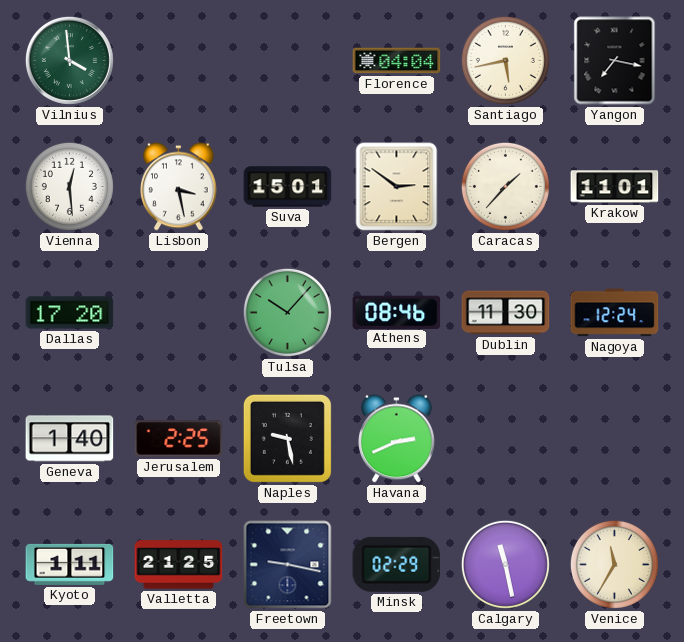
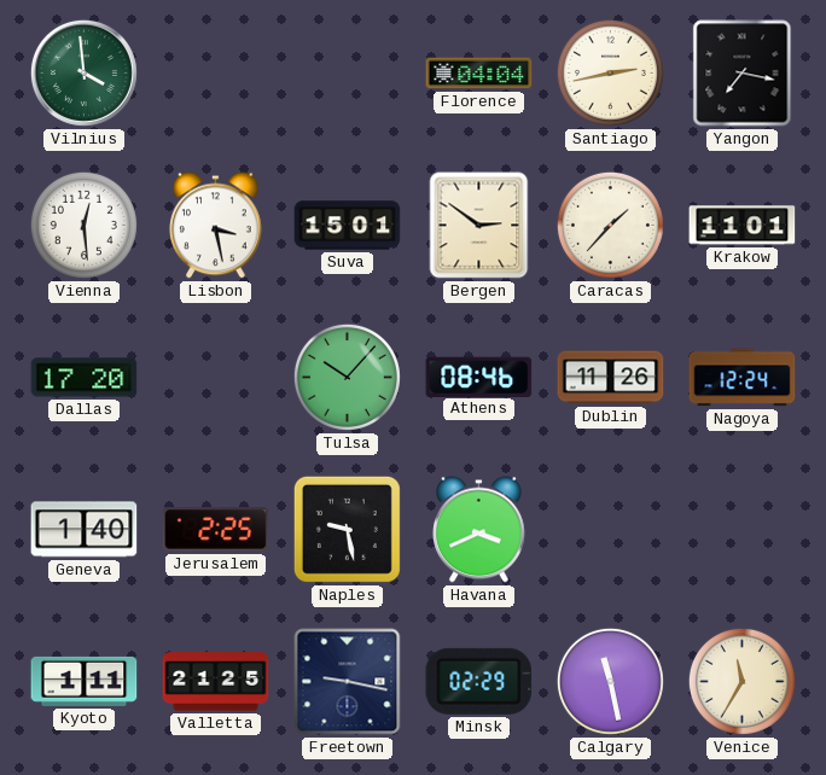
Santiago: 5:43 -> 2:43 (610, 72)
Dublin: 11:30 -> 11:26 (611, 378)
Havana: 2:41 -> 3:41 (479, 530)
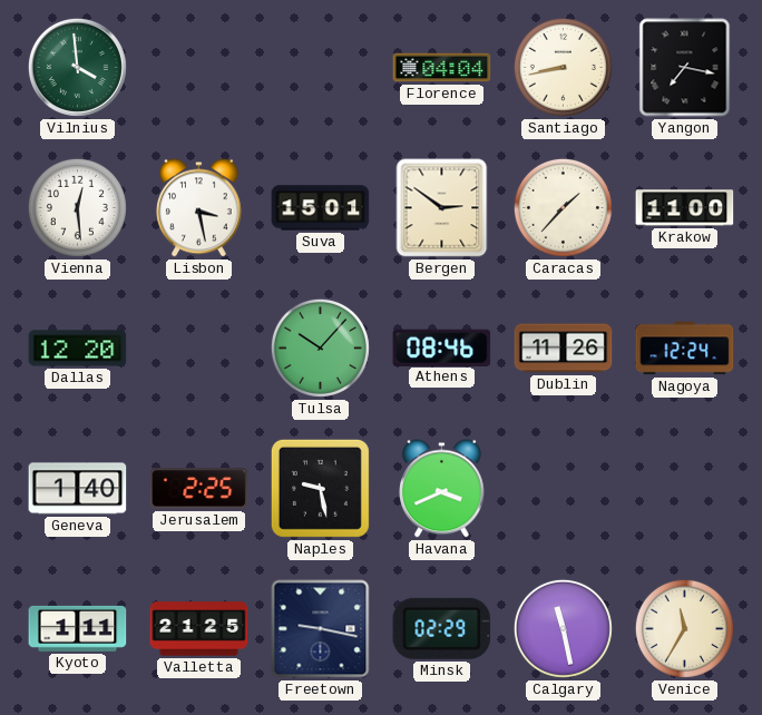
Santiago: 2:43 -> 8:43 (563, 67)
Krakow: 11:01 -> 11:00 (685, 208)
Dallas: 17:20 -> 12:20 (78, 349)
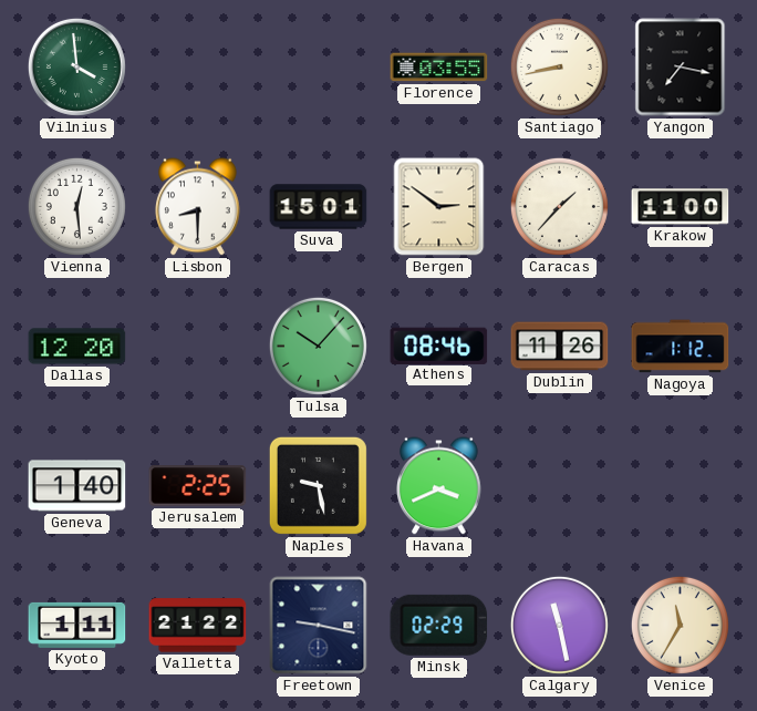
Florence: 04:04 -> 03:55 (439, 68)
Lisbon: 3:28 -> 8:30 (198, 207)
Nagoya: 12:24 -> 1:12 (681, 347)
Valletta: 21:25 -> 21:22 (198, 626)
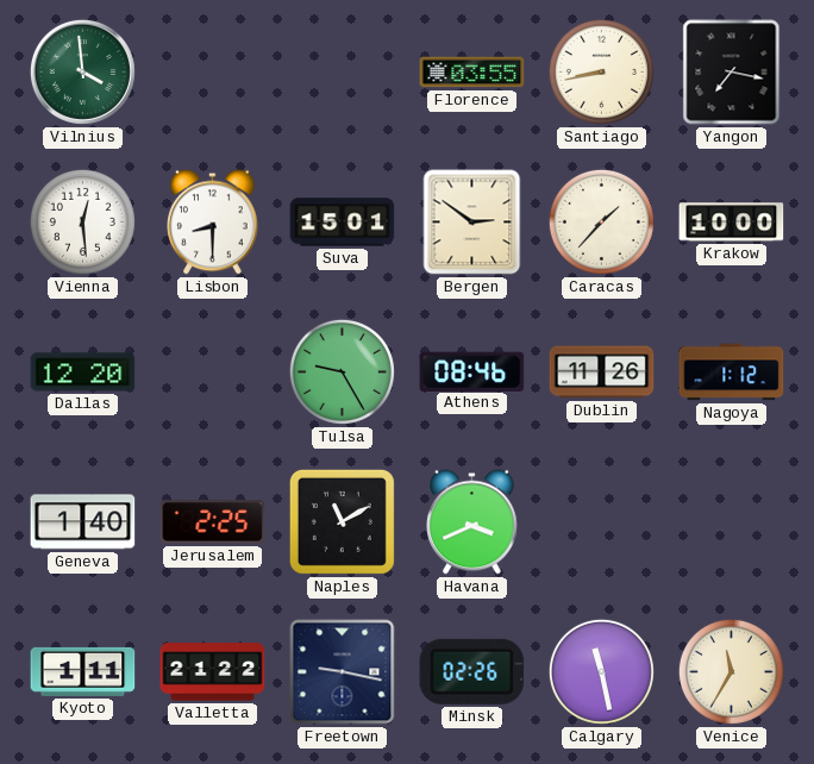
Krakow: 11:00 -> 10:00 (732, 223)
Tulsa: 10:07 -> 9:25 (342, 371)
Naples: 9:28 -> 11:10 (342, 521)
Minsk: 02:29 -> 02:26 (472, 671)
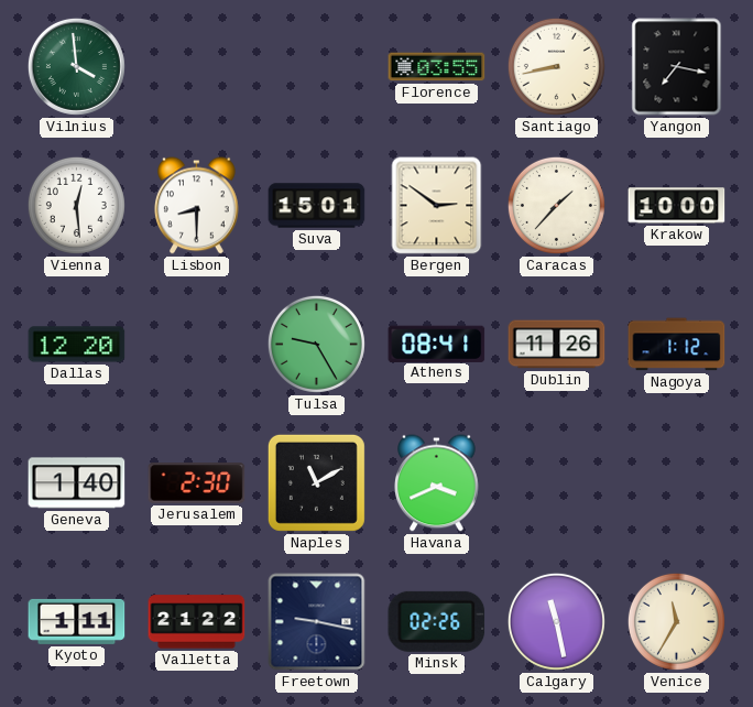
Athens: 08:46 -> 08:41 (437, 344)
Jerusalem: 2:25 -> 2:30 (197, 483)
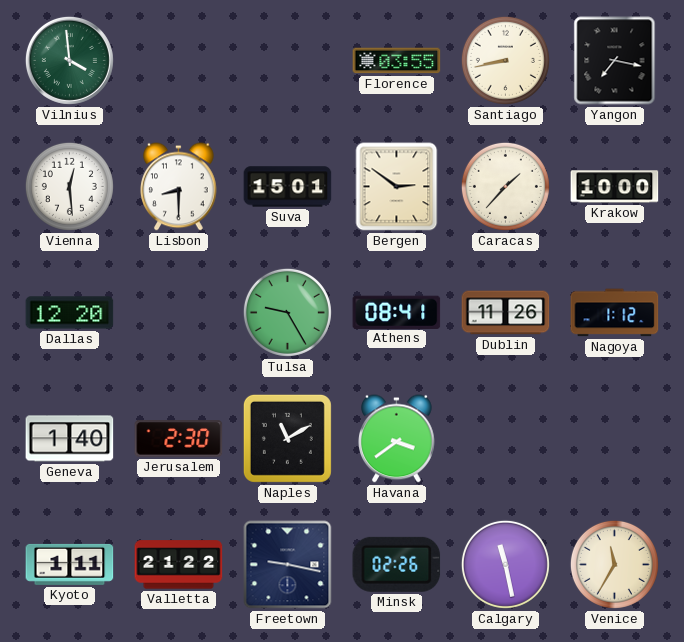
Havana: 3:41 -> 3:39 (397, 439)
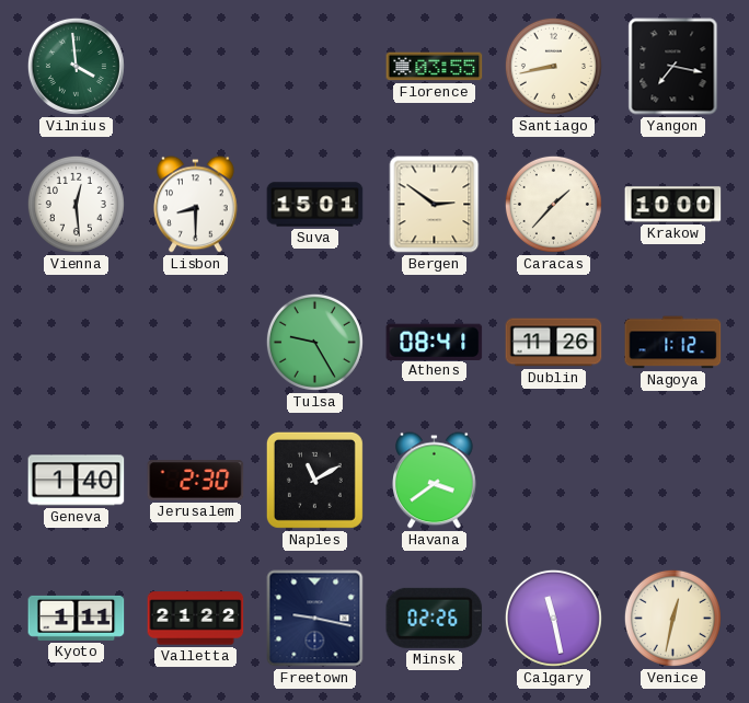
Dallas: 12:20 -> none (70, 313)
Venice: 11:35 -> 12:32 (672, 618)
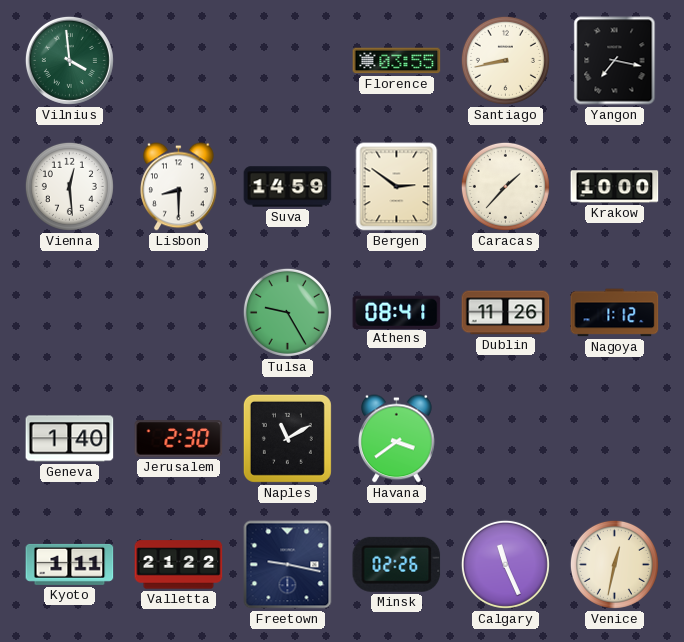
Suva: 15:01 -> 14:59 (288, 187)
Calgary: 11:28 -> 11:26 (505, 564)
